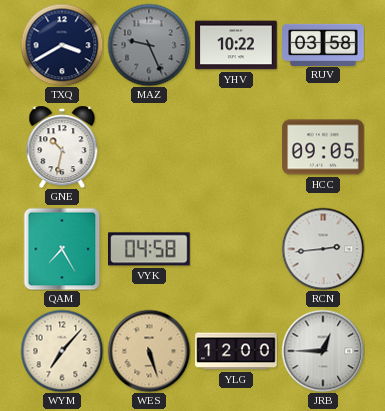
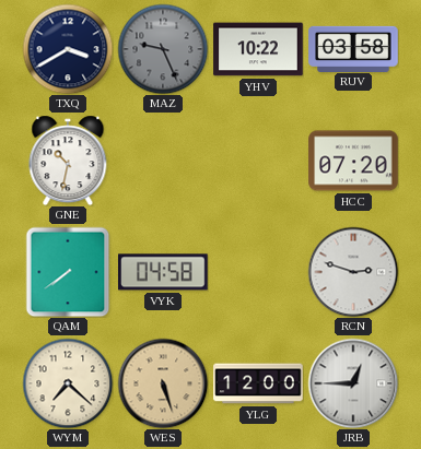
HCC: 09:05 -> 07:20 (353, 161)
QAM: 7:25 -> 7:39 (68, 272)
RCN: 2:44 -> 2:48 (353, 272)
WYM: 7:07 -> 7:22 (68, 383)
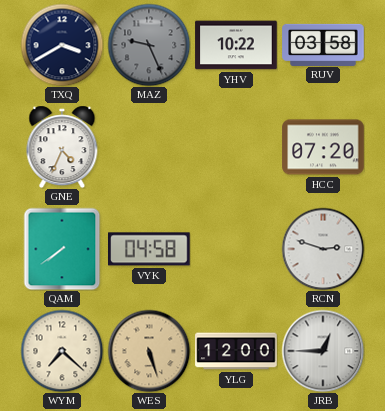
GNE: 10:32 -> 4:34 (62, 147)
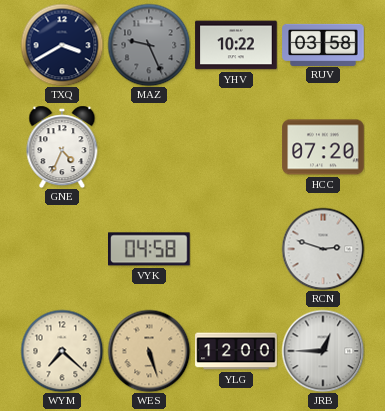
QAM: 7:39 -> none (62, 249)
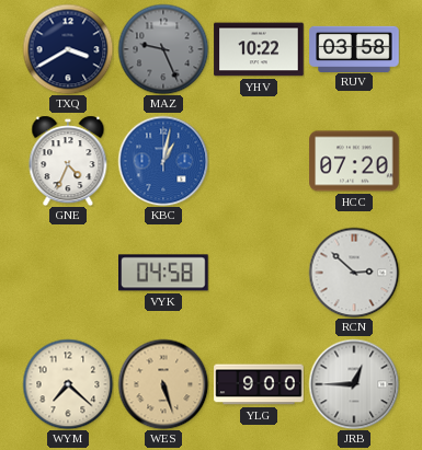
KBC: none -> 1:02 (163, 161)
RCN: 2:48 -> 2:52 (354, 273)
YLG: 12:00 -> 9:00 (259, 384)
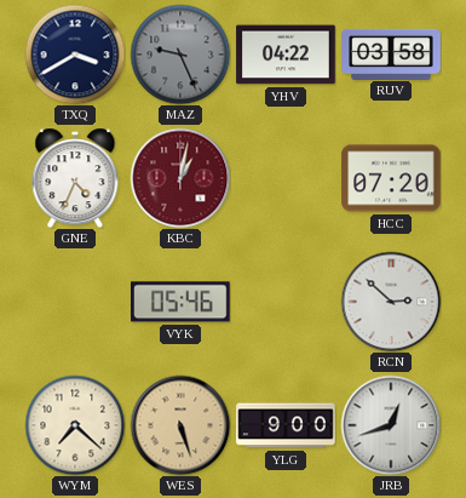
YHV: 10:22 -> 04:22 (286, 55)
KBC dial: blue -> burgundy (180, 178)
VYK: 04:58 -> 05:46 (180, 302)
JRB: 12:45 -> 12:42 (391, 425)
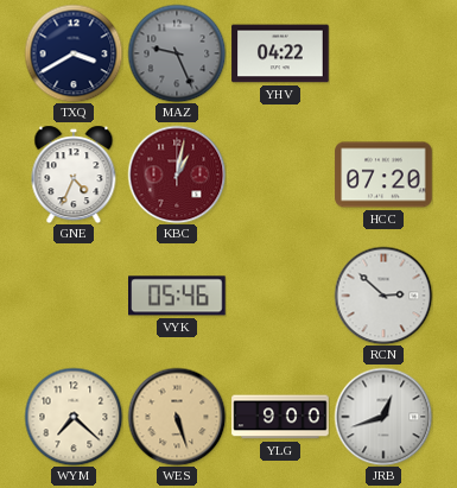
RUV: 03:58 -> none (391, 53)
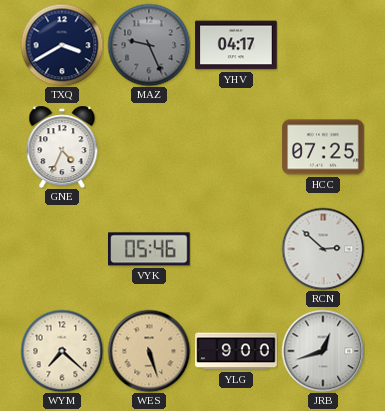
YHV: 04:22 -> 04:17 (236, 45)
KBC: 1:02 -> none (177, 175)
HCC: 07:20 -> 07:25 (323, 147)
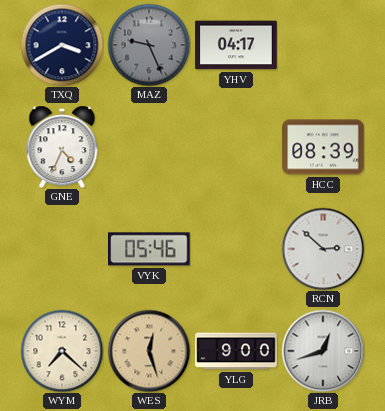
HCC: 07:25 -> 08:39 (323, 147)
WES: 5:27 -> 12:27 (149, 351)
